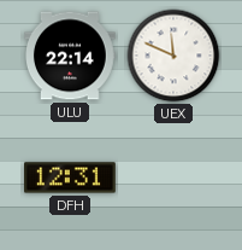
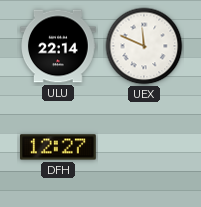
DFH: 12:31 -> 12:27 (59, 147)
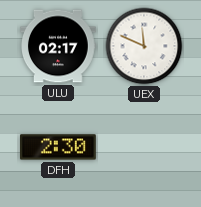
ULU: 22:14 -> 02:17 (59, 46)
DFH: 12:27 -> 2:30 (59, 147)
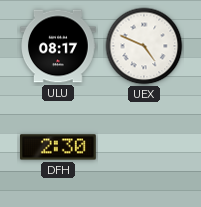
ULU: 02:17 -> 08:17 (59, 46)
UEX: 11:49 -> 4:49 (144, 46)
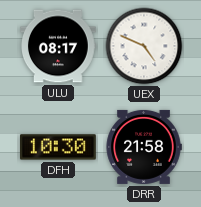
DFH: 2:30 -> 10:30 (59, 147)
DRR: none -> 21:58 (144, 147)
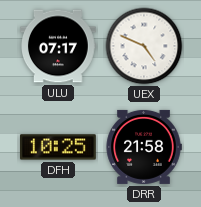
ULU: 08:17 -> 07:17 (59, 46)
DFH: 10:30 -> 10:25 (59, 147)
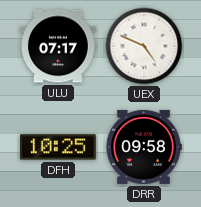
DRR: 21:58 -> 09:58 (144, 147)
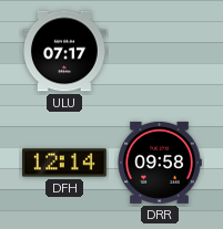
UEX: 4:49 -> none (144, 46)
DFH: 10:25 -> 12:14 (65, 163)
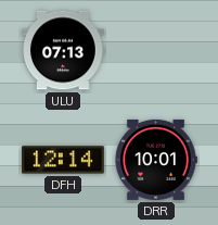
ULU: 07:17 -> 07:13 (64, 50)
DRR: 09:58 -> 10:01 (156, 160)
